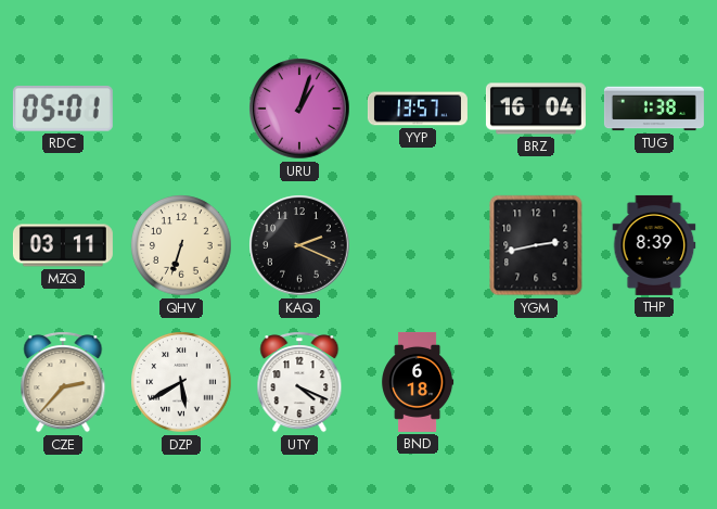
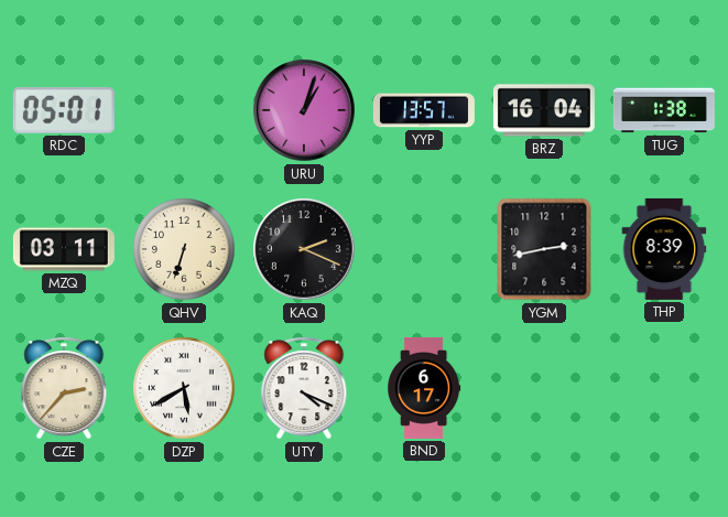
BND: 6:18 -> 6:17 (424, 388)
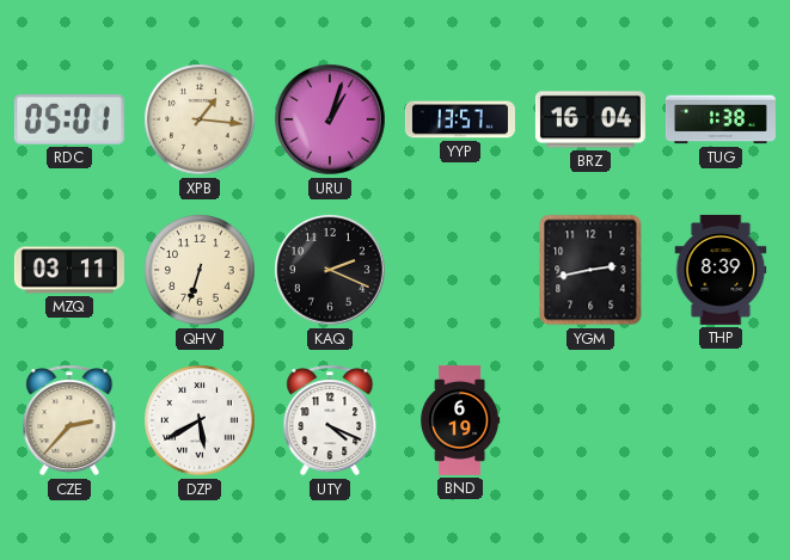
XPB: none -> 1:16 (200, 119)
BND: 6:17 -> 6:19 (460, 420)
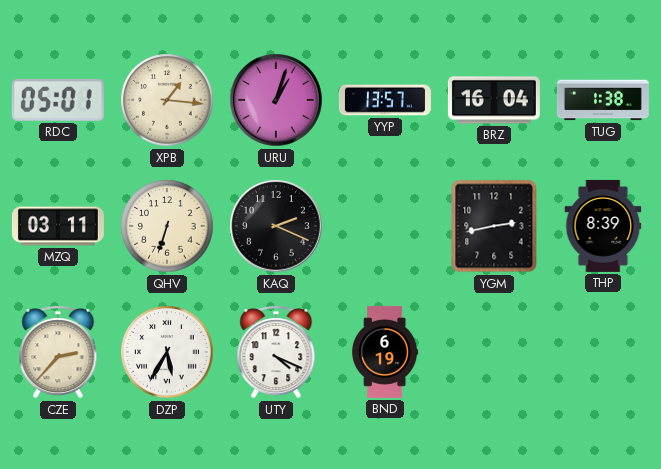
DZP: 5:40 -> 5:35 (167, 352)
